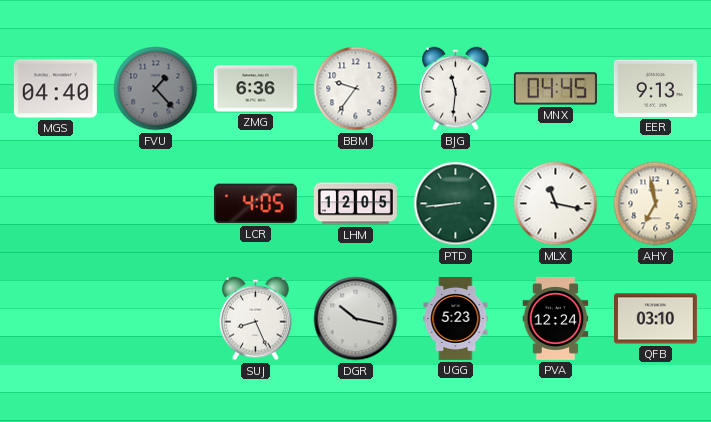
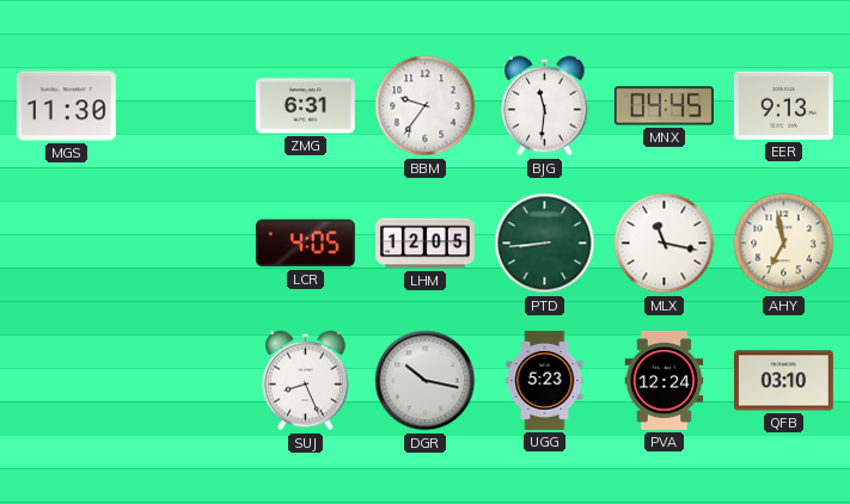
MGS: 04:40 -> 11:30 (66, 106)
FVU: 1:23 -> none (156, 89)
ZMG: 6:36 -> 6:31 (305, 106)
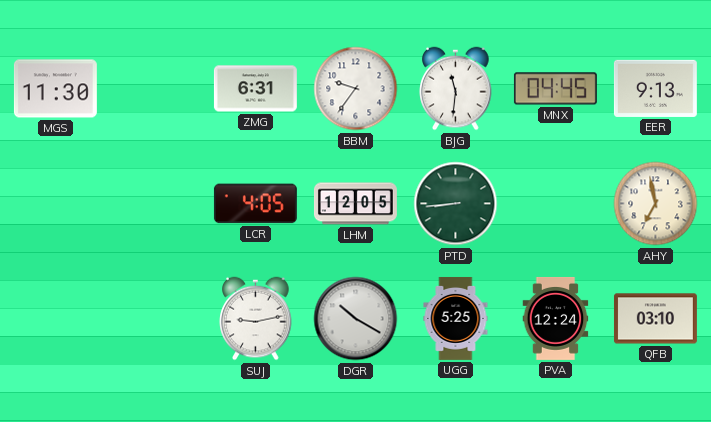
MLX: 11:17 -> none (665, 244)
SUJ: 8:26 -> 9:13 (256, 319)
DGR: 10:17 -> 10:20 (356, 319)
UGG: 5:23 -> 5:25 (456, 318)
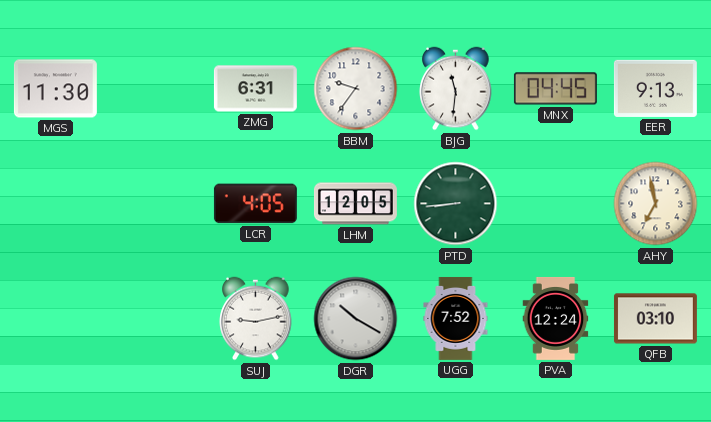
UGG: 5:25 -> 7:52 (456, 318)
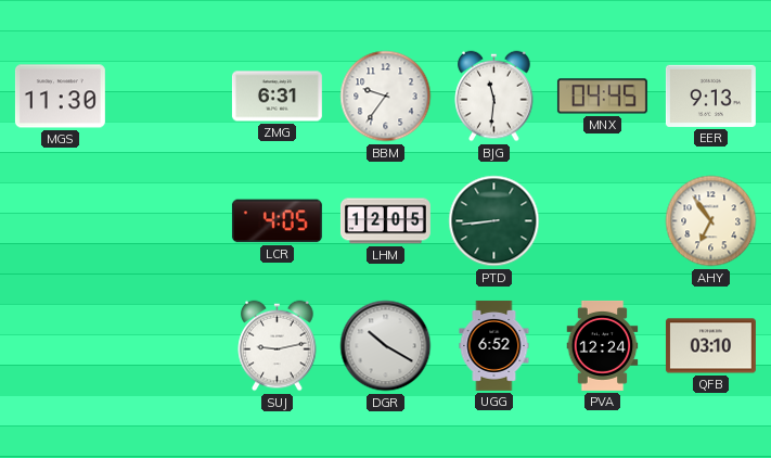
AHY: 6:58 -> 6:54 (711, 221)
UGG: 7:52 -> 6:52 (494, 345)
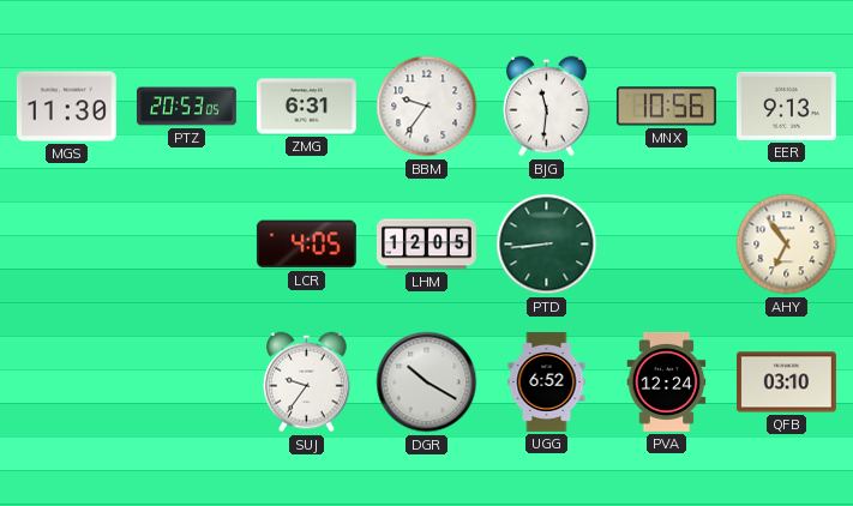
PTZ: none -> 20:53 (186, 107)
MNX: 04:45 -> 10:56 (666, 107)
SUJ: 9:13 -> 9:36 (307, 382)
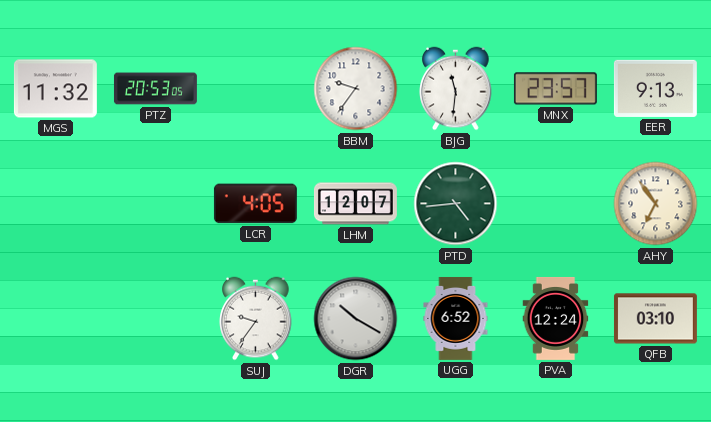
MGS: 11:30 -> 11:32 (55, 89)
ZMG: 6:31 -> none (306, 107)
MNX: 10:56 -> 23:57 (555, 89)
LHM: 12:05 -> 12:07 (355, 204)
PTD: 8:44 -> 4:44 (456, 204)
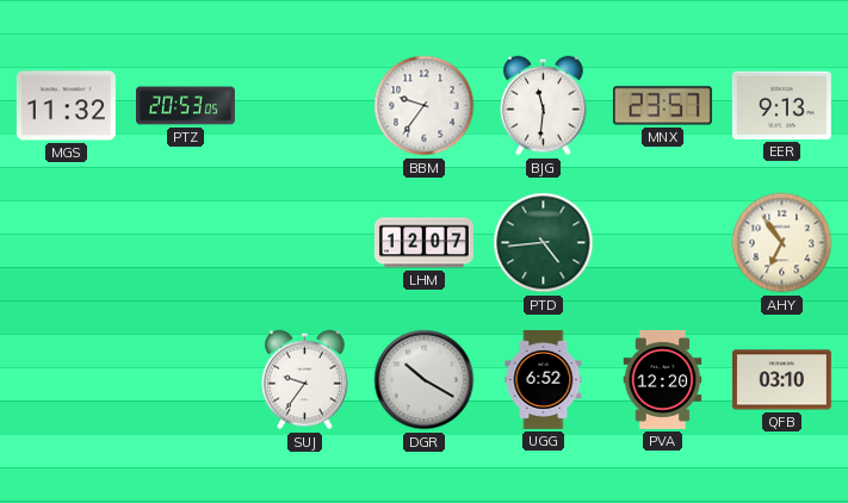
LCR: 4:05 -> none (255, 204)
PVA: 12:24 -> 12:20 (663, 379)
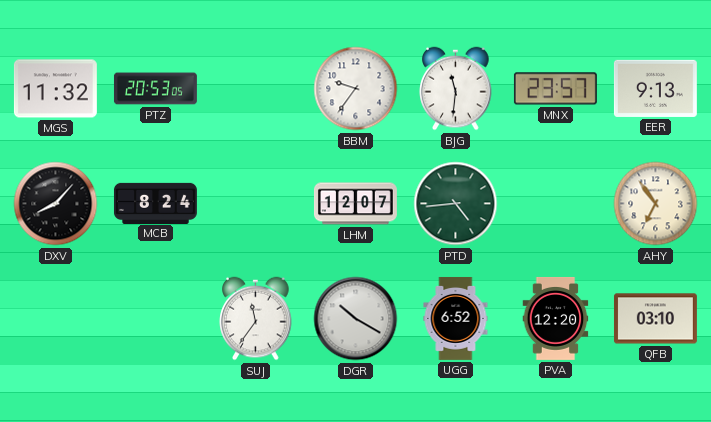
DXV: none -> 8:07 (56, 204)
MCB: none -> 8:24 (155, 203)
SUJ: 9:36 -> 11:36 (256, 319)
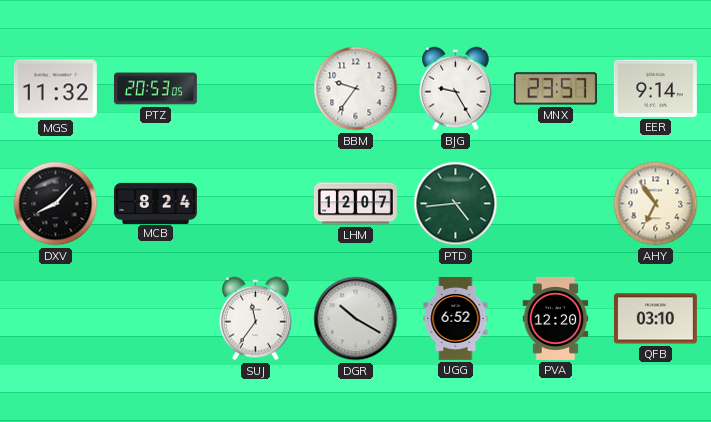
BJG: 11:31 -> 9:25 (456, 89)
EER: 9:13 -> 9:14 (655, 88)
